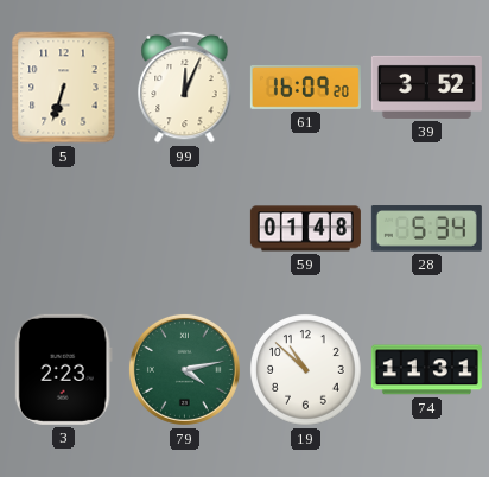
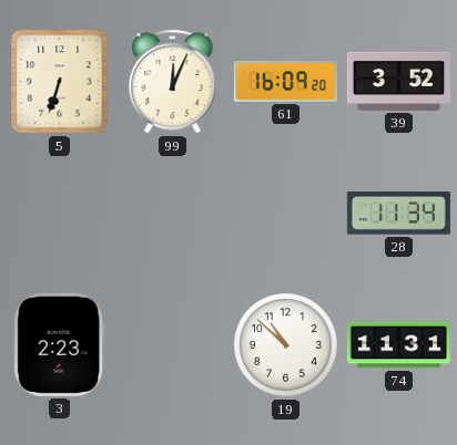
59: 01:48 -> none (305, 229)
28: 5:34 -> 11:34 (398, 214)
79: 4:13 -> none (184, 369)
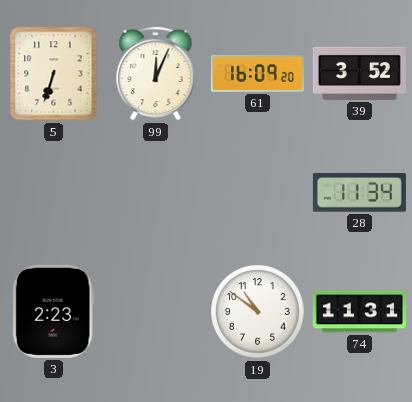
19: 10:52 -> 10:51 (258, 312)
